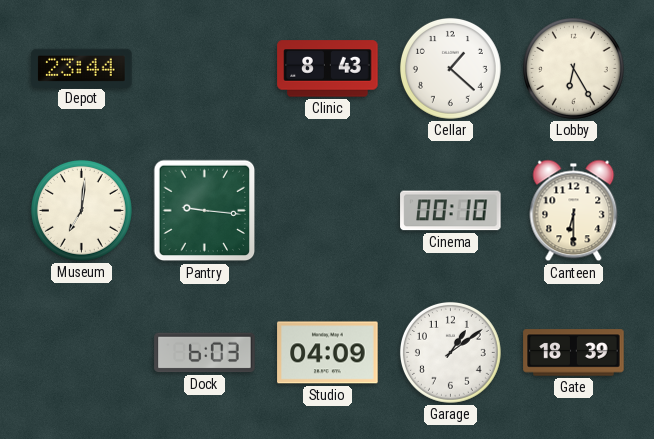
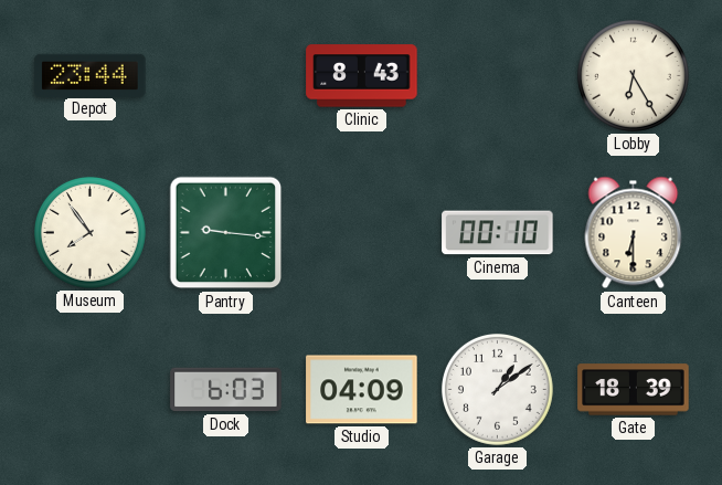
Cellar: 1:22 -> none (450, 68)
Museum: 7:01 -> 7:54 (89, 232)
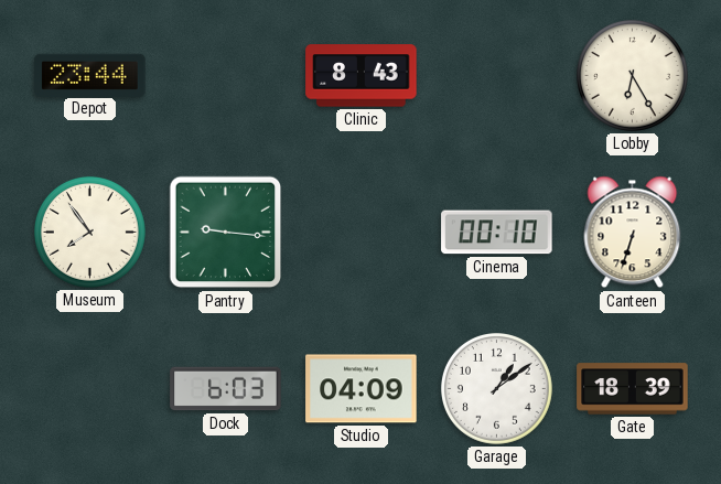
Canteen: 6:30 -> 6:33 (633, 233)
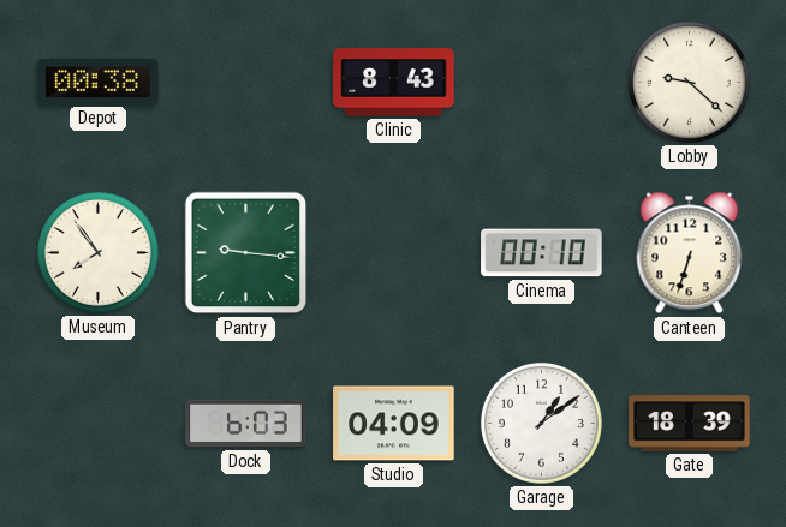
Depot: 23:44 -> 00:38 (99, 82)
Lobby: 6:25 -> 9:22 (689, 82)
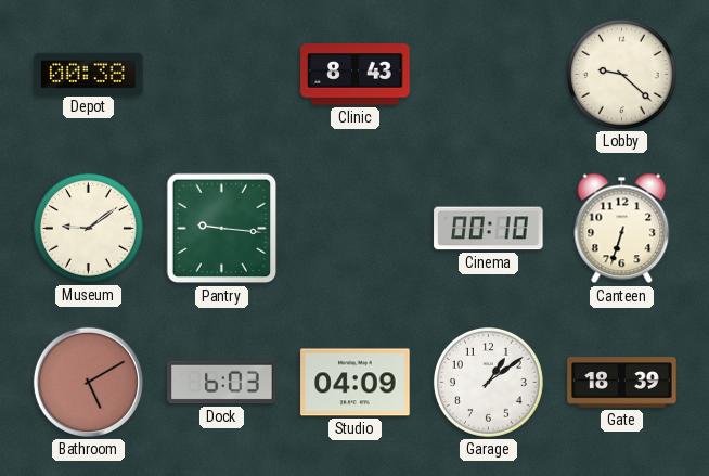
Museum: 7:54 -> 9:09 (88, 228)
Bathroom: none -> 5:10 (88, 382)
